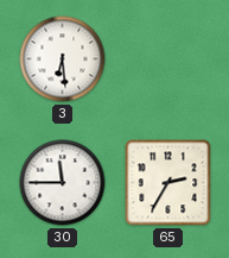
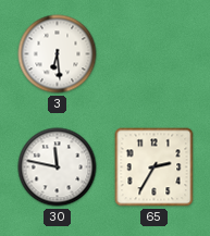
30: 11:45 -> 11:47 (58, 167)
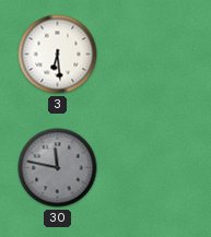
30 dial: white -> grey (58, 168)
65: 2:35 -> none (155, 167)
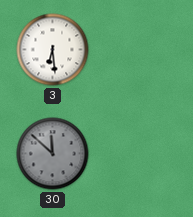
30: 11:47 -> 11:52 (53, 154)
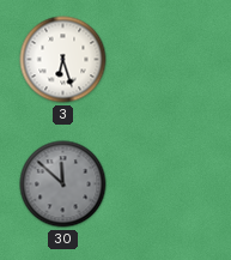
3: 6:29 -> 6:27 (63, 60)
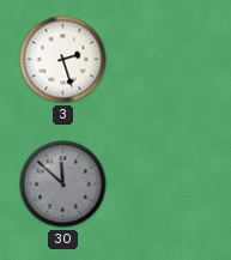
3: 6:27 -> 2:27 (63, 60)
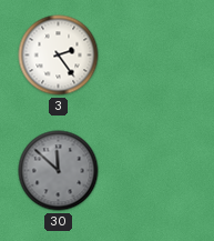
3: 2:27 -> 2:24 (59, 56)
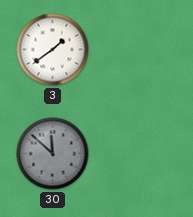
3: 2:24 -> 1:39 (53, 50)
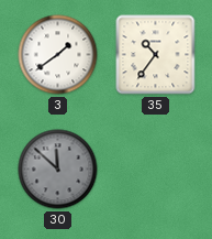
35: none -> 10:36 (156, 55)
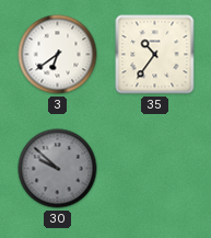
3: 1:39 -> 6:39 (58, 55)
30: 11:52 -> 9:52 (58, 169)
